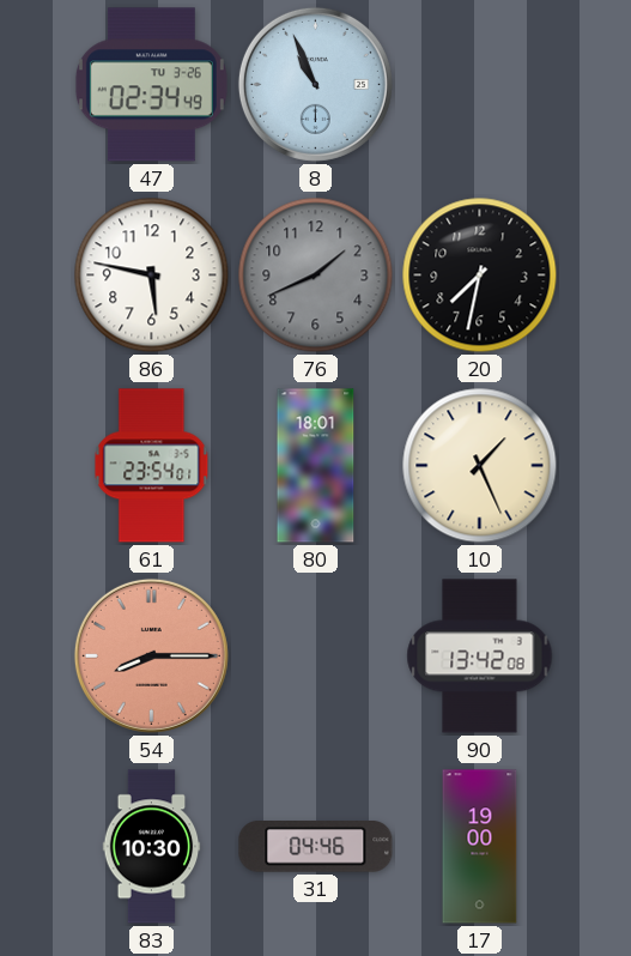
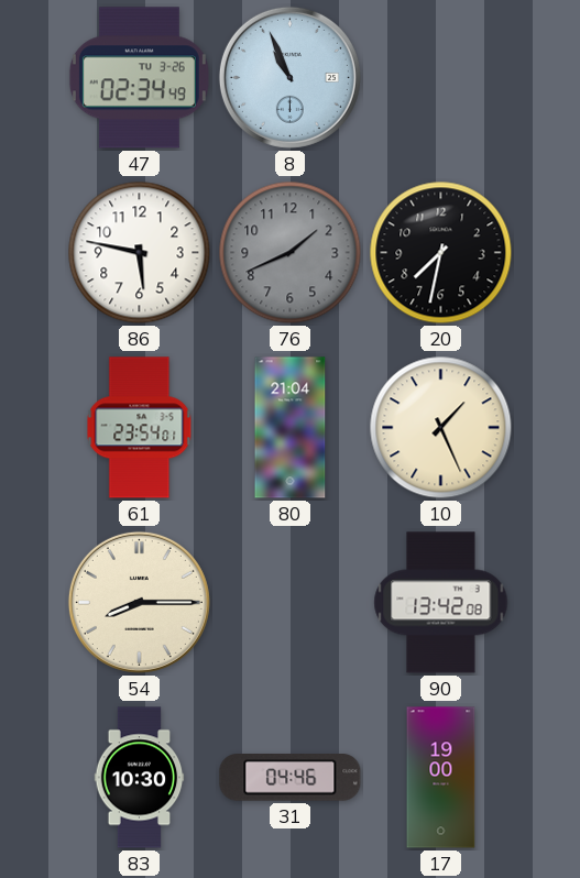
80: 18:01 -> 21:04 (291, 428)
54 dial: salmon -> cream (139, 602)
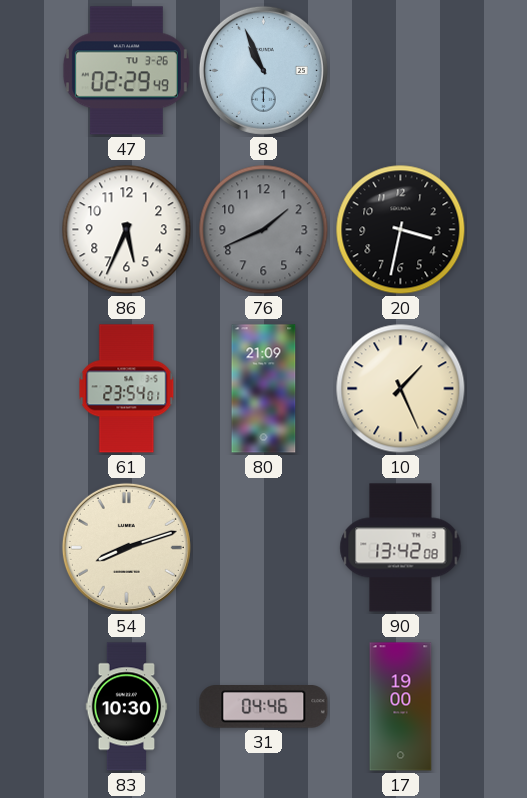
47: 02:34 -> 02:29 (126, 71)
86: 5:47 -> 5:34 (127, 230)
20: 7:32 -> 3:32 (401, 230)
80: 21:04 -> 21:09 (264, 389)
54: 8:15 -> 8:12 (126, 547)
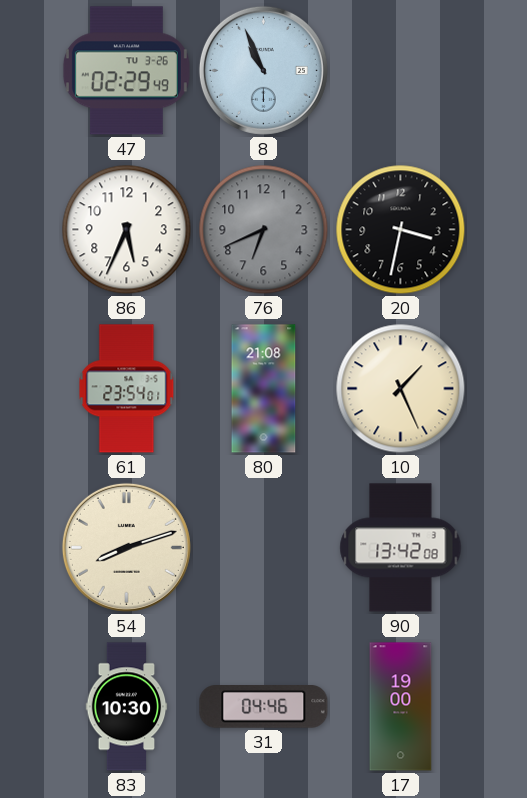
76: 1:41 -> 6:41 (264, 230)
80: 21:09 -> 21:08 (264, 389)
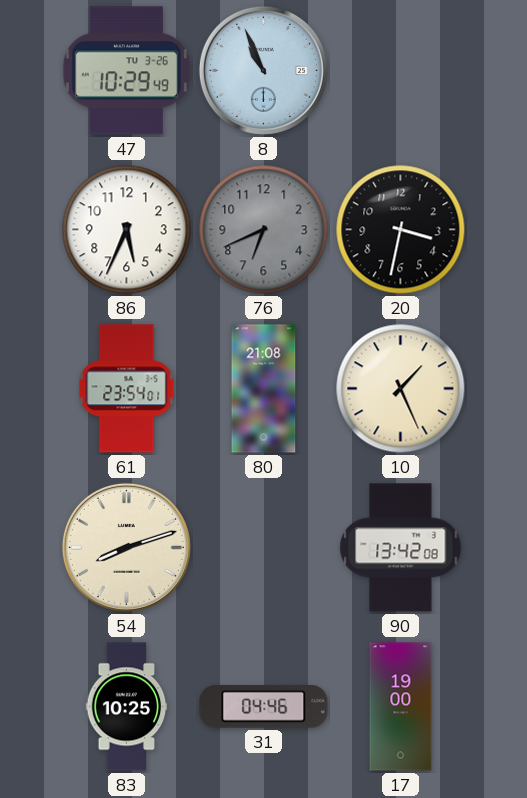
47: 02:29 -> 10:29 (126, 71)
83: 10:30 -> 10:25 (127, 707)
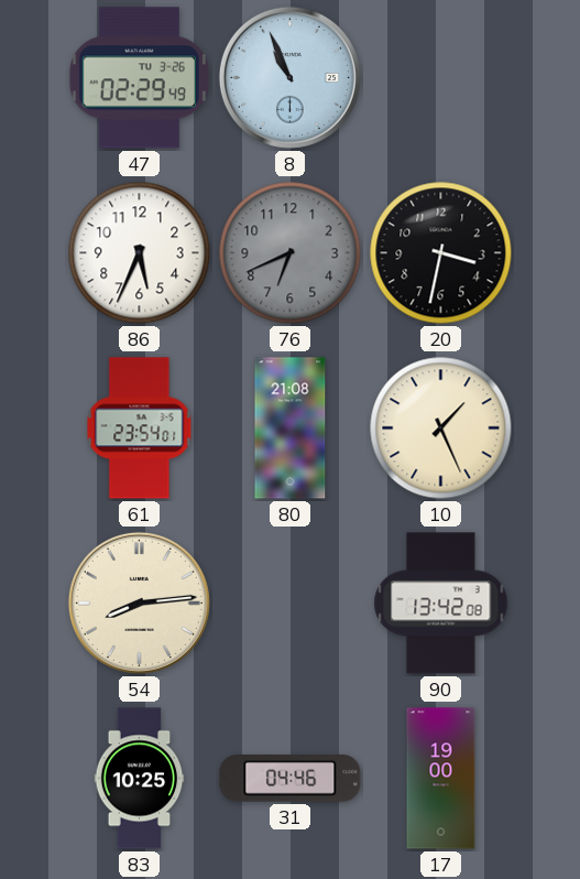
47: 10:29 -> 02:29 (139, 78)
54: 8:12 -> 8:14 (139, 603)
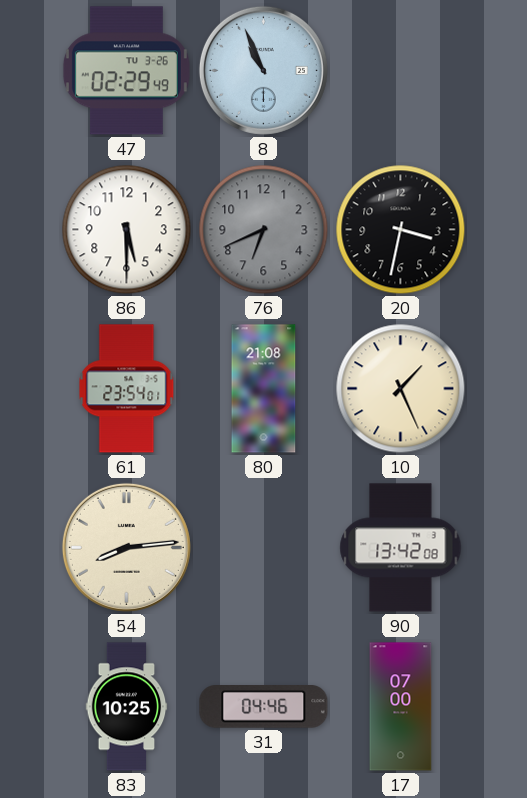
86: 5:34 -> 5:30 (127, 230)
17: 19:00 -> 07:00 (401, 707)
